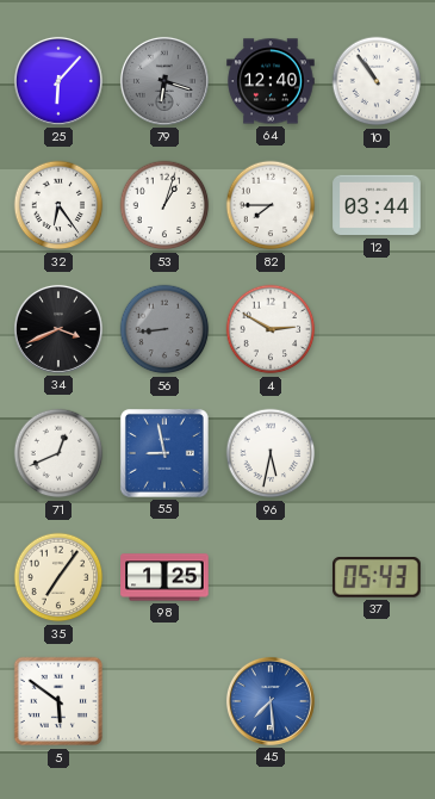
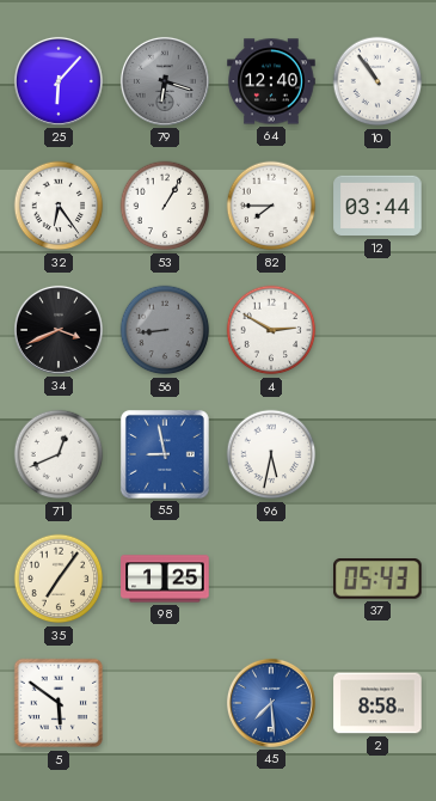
53: 1:03 -> 1:05 (165, 206)
2: none -> 8:58 (377, 703)
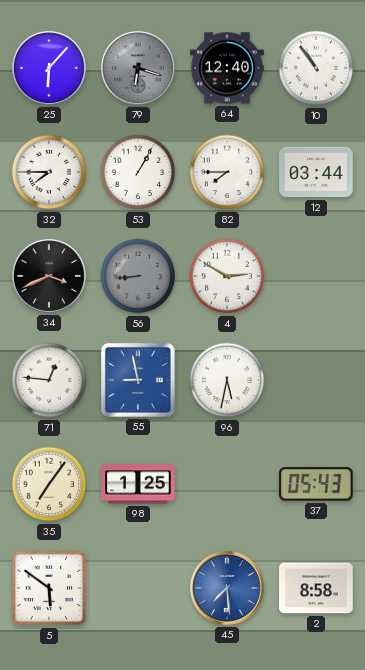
32: 6:24 -> 7:45 (49, 172)
71: 12:41 -> 12:46 (49, 380)
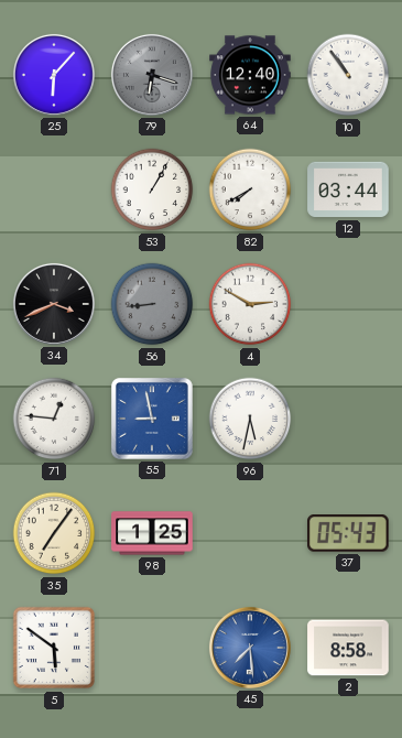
32: 7:45 -> none (49, 172)
82: 7:45 -> 7:40 (250, 189)
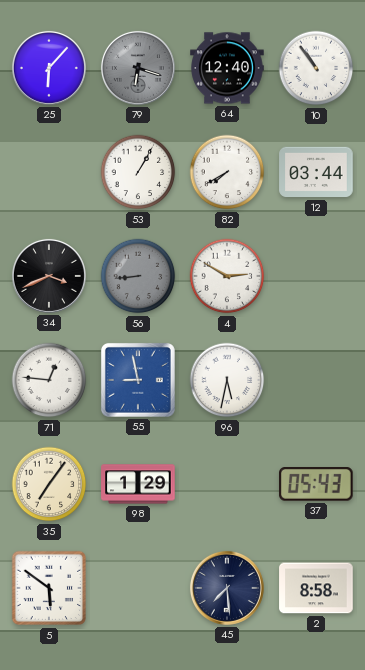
98: 1:25 -> 1:29 (138, 484)
45 dial: blue -> navy (227, 588)
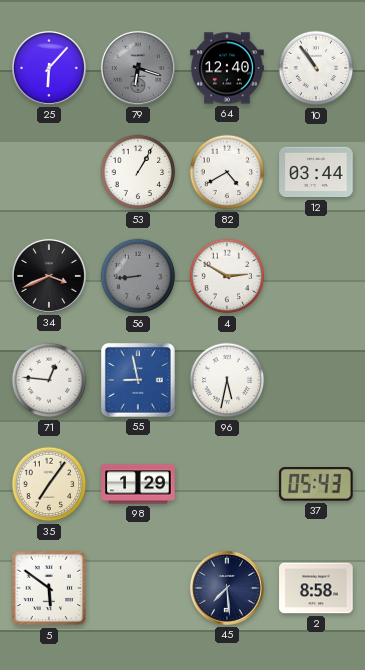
82: 7:40 -> 4:40 (227, 172)
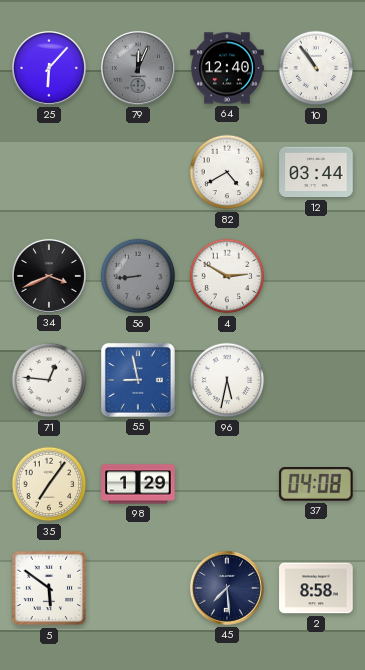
79: 6:18 -> 12:04 (138, 68)
53: 1:05 -> none (138, 172)
37: 05:43 -> 04:08 (317, 485)
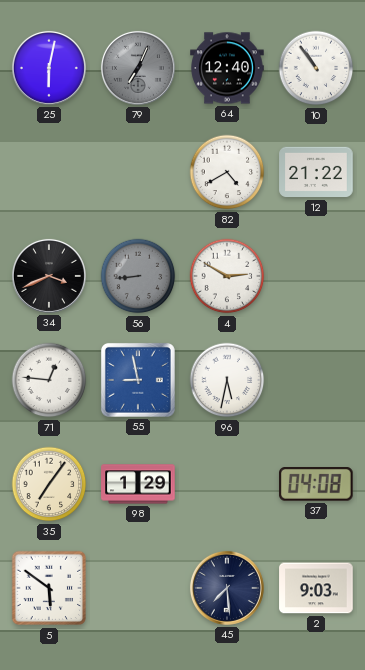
25: 6:07 -> 6:02 (49, 68)
79: 12:04 -> 7:04 (138, 68)
12: 03:44 -> 21:22 (316, 172)
2: 8:58 -> 9:03 (316, 588)
